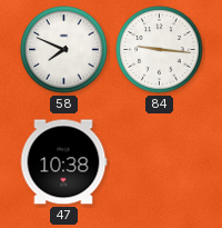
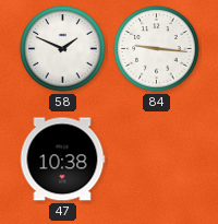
58: 7:49 -> 1:49 (63, 49)
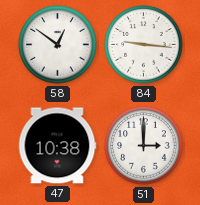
58: 1:49 -> 12:51 (58, 45)
51: none -> 3:00 (144, 146)
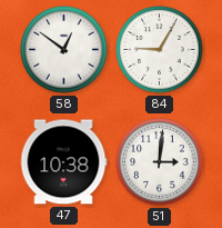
84: 9:16 -> 9:05 (160, 50)
51: 3:00 -> 3:01 (160, 162)
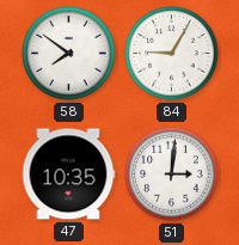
58: 12:51 -> 7:51 (69, 54)
47: 10:38 -> 10:35 (68, 174)
